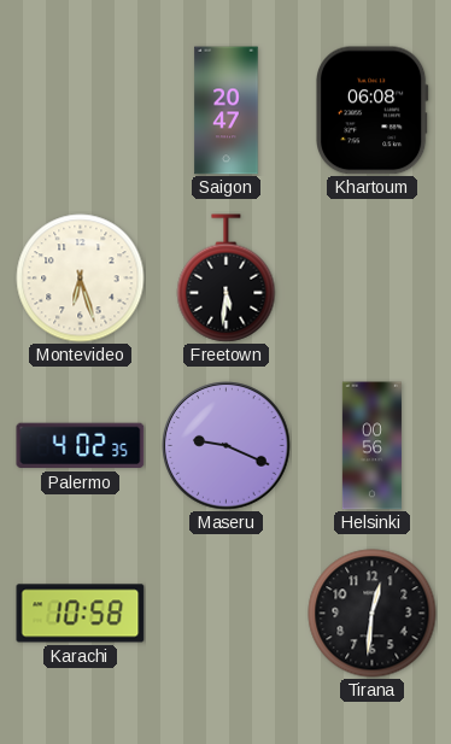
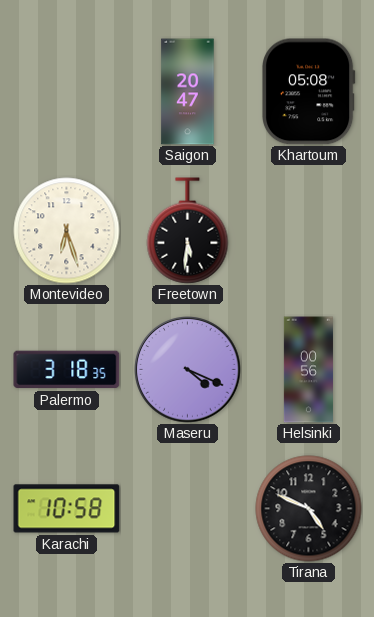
Khartoum: 06:08 -> 05:08 (309, 92)
Palermo: 4:02 -> 3:18 (67, 370)
Maseru: 9:19 -> 4:19 (188, 370)
Tirana: 12:31 -> 4:49 (309, 509)
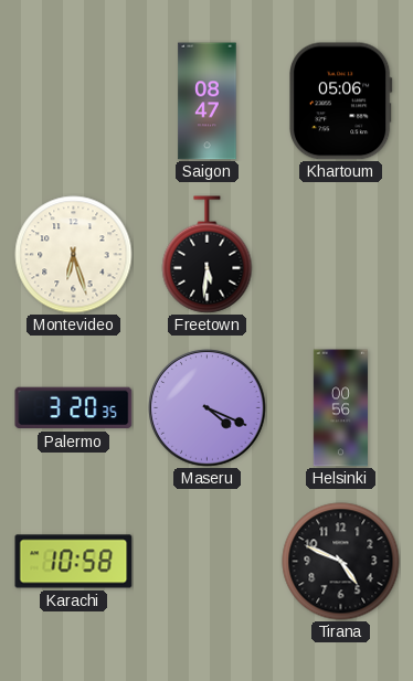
Saigon: 20:47 -> 08:47 (208, 102)
Khartoum: 05:08 -> 05:06 (341, 102)
Palermo: 3:18 -> 3:20 (74, 408)
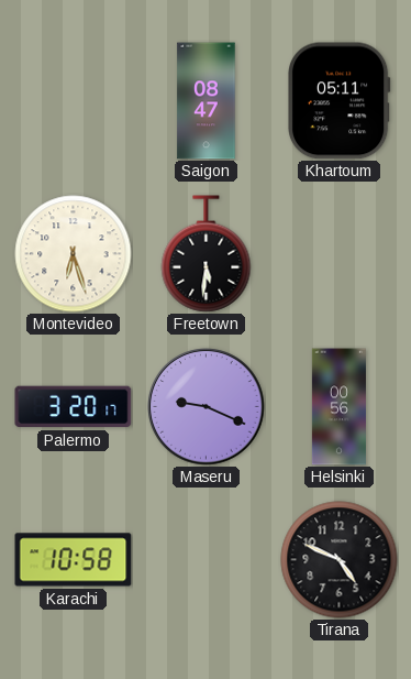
Khartoum: 05:06 -> 05:11 (340, 101)
Palermo: 3:20:35 -> 3:20:17 (74, 407)
Maseru: 4:19 -> 9:19 (207, 407)
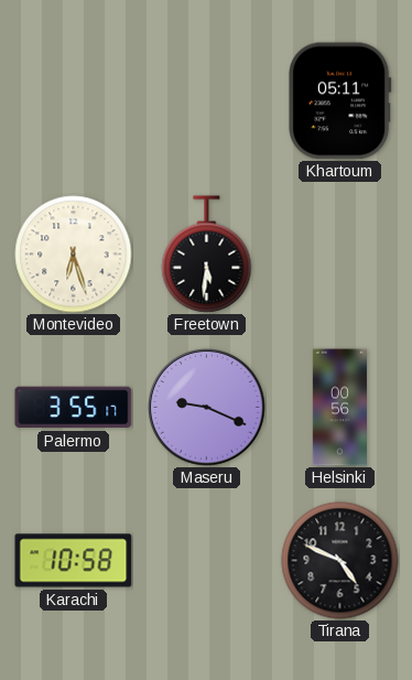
Saigon: 08:47 -> none (207, 101)
Palermo: 3:20 -> 3:55 (74, 408)
